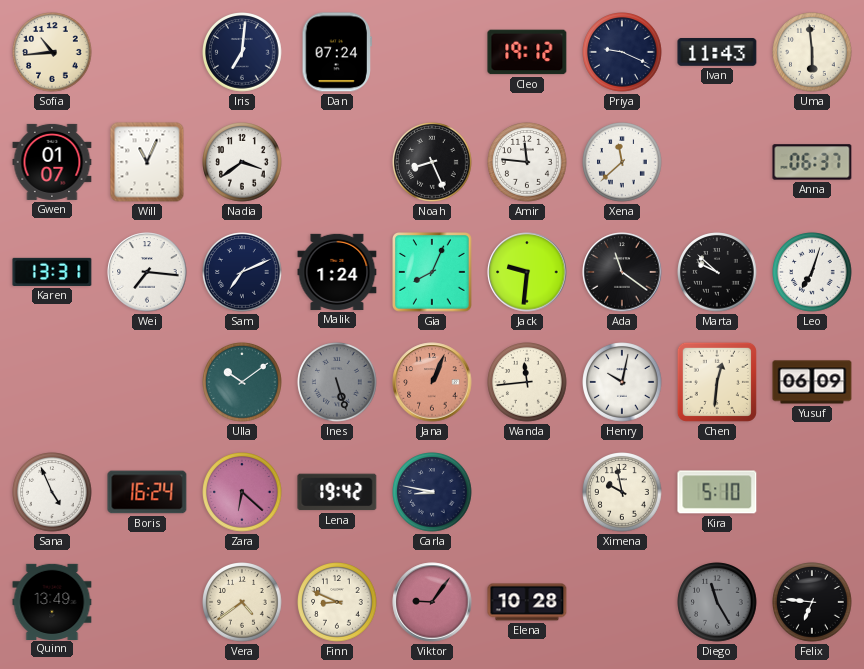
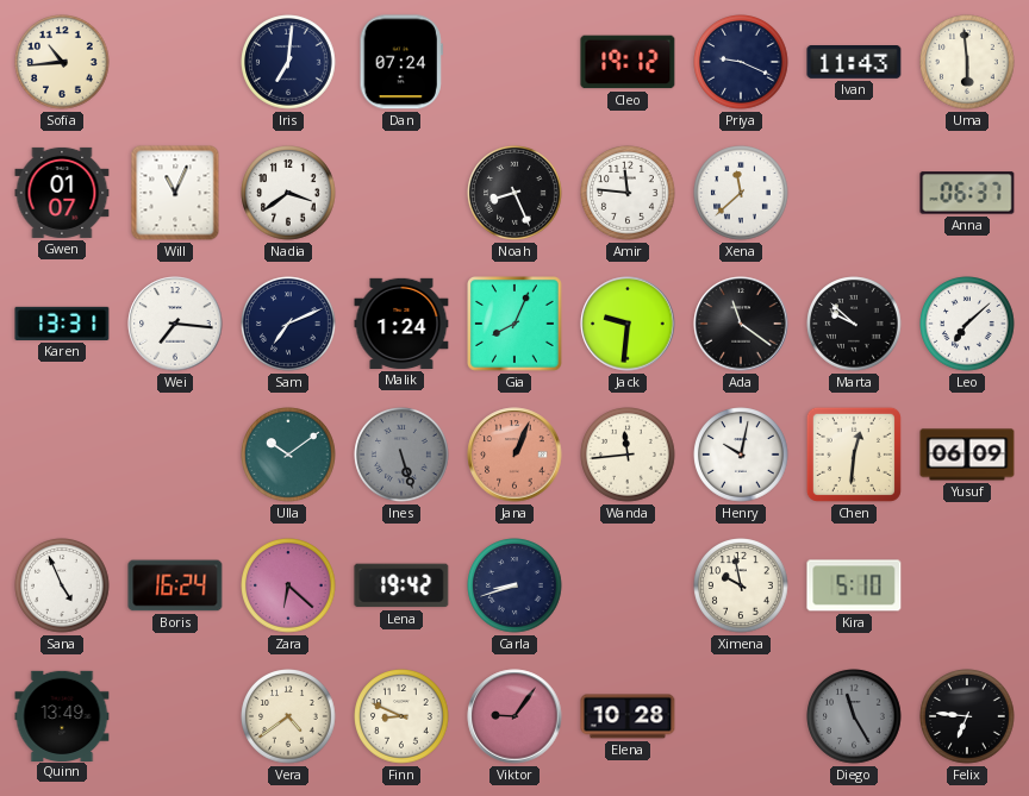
Leo: 7:03 -> 7:08 (967, 324)
Carla: 8:47 -> 8:42 (514, 585)
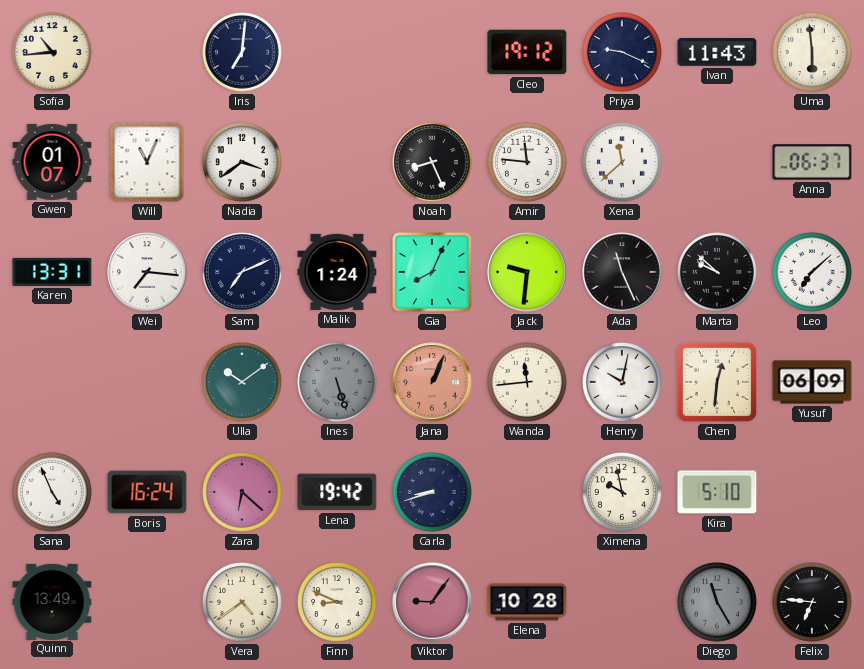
Dan: 07:24 -> none (401, 62)
Ada: 11:21 -> 11:26 (622, 272)
